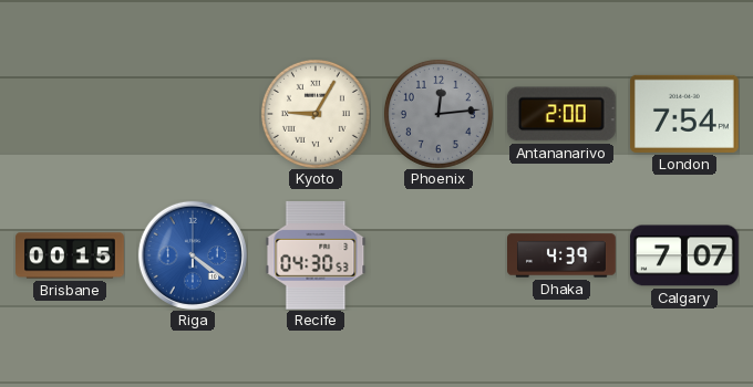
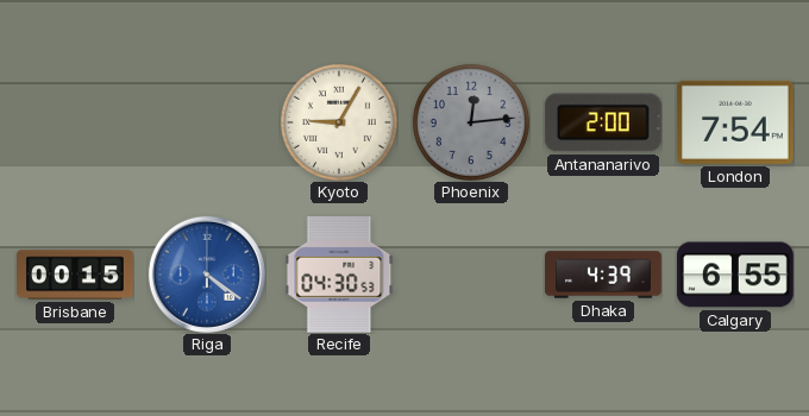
Calgary: 7:07 -> 6:55 (735, 275)
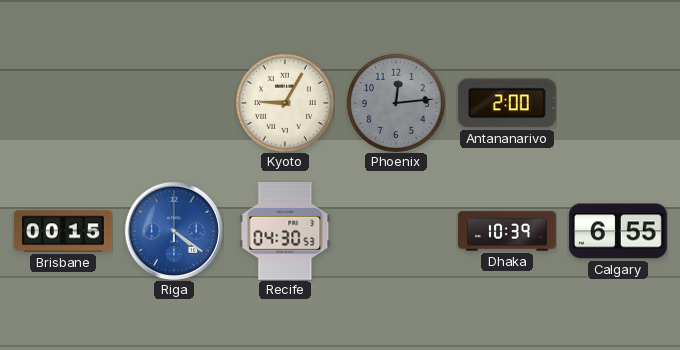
London: 7:54 -> none (735, 122)
Dhaka: 4:39 -> 10:39 (508, 231)
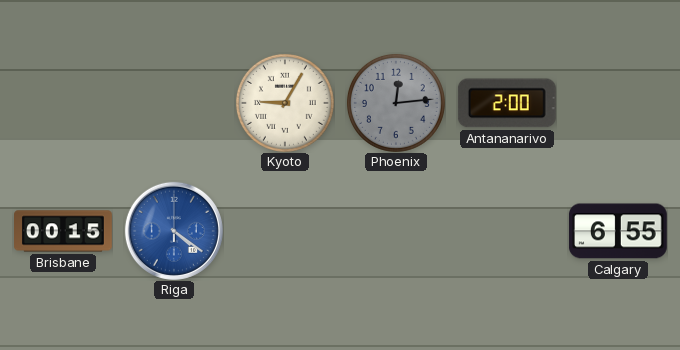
Recife: 04:30 -> none (285, 231)
Dhaka: 10:39 -> none (508, 231)
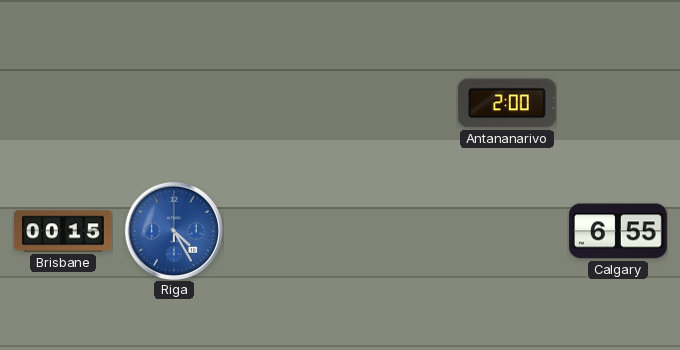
Kyoto: 9:05 -> none (285, 103)
Phoenix: 12:14 -> none (396, 103)
Riga: 4:21 -> 4:25 (174, 231)
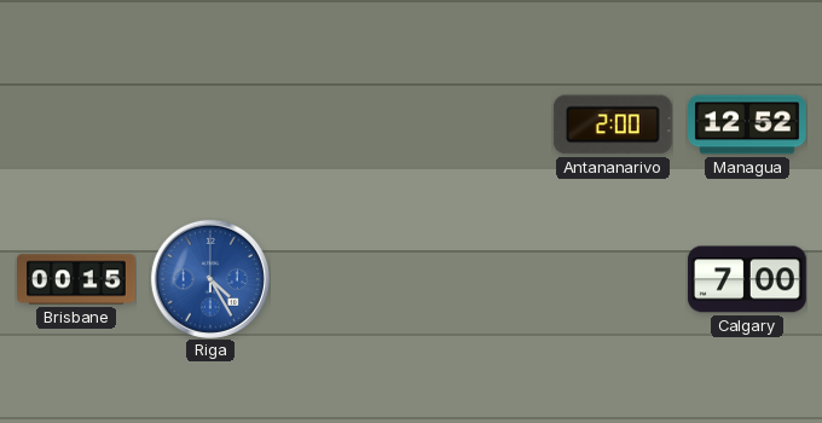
Managua: none -> 12:52 (748, 124)
Calgary: 6:55 -> 7:00 (747, 279)
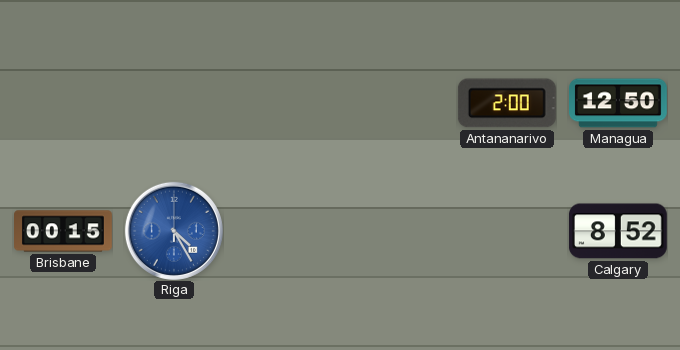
Managua: 12:52 -> 12:50 (619, 103)
Calgary: 7:00 -> 8:52 (618, 231)
